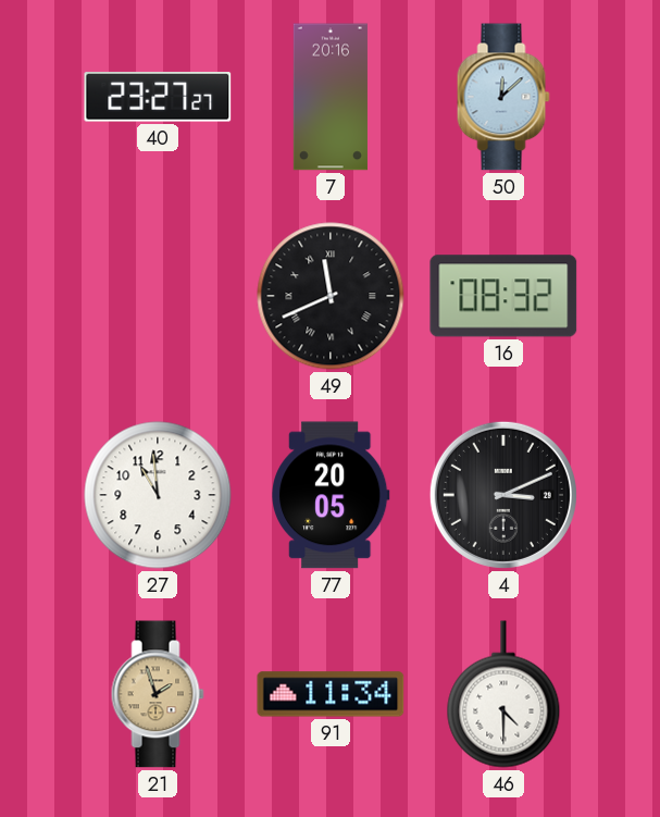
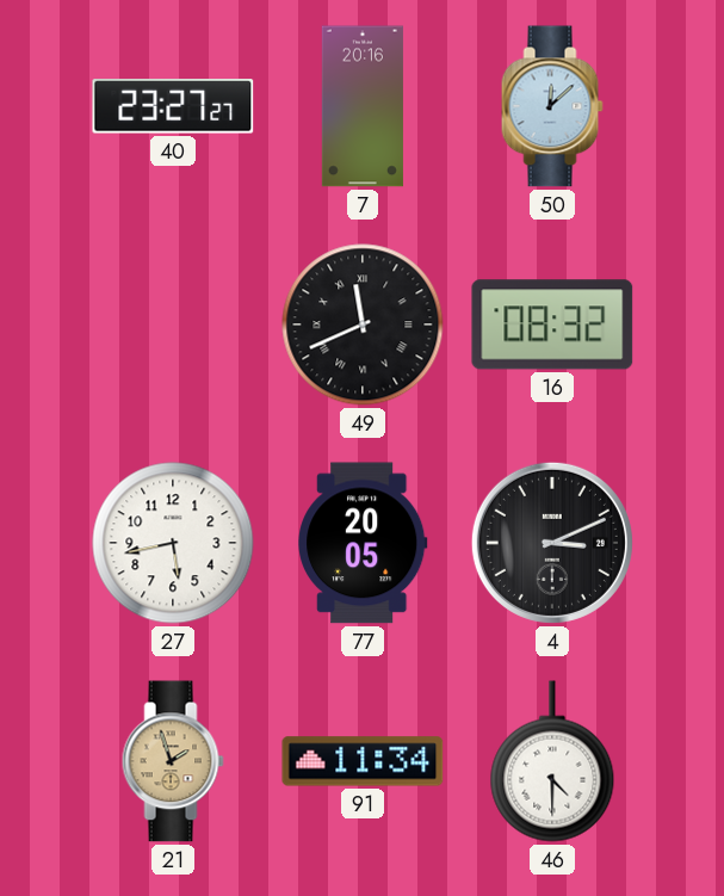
27: 10:59 -> 5:43 (173, 543)
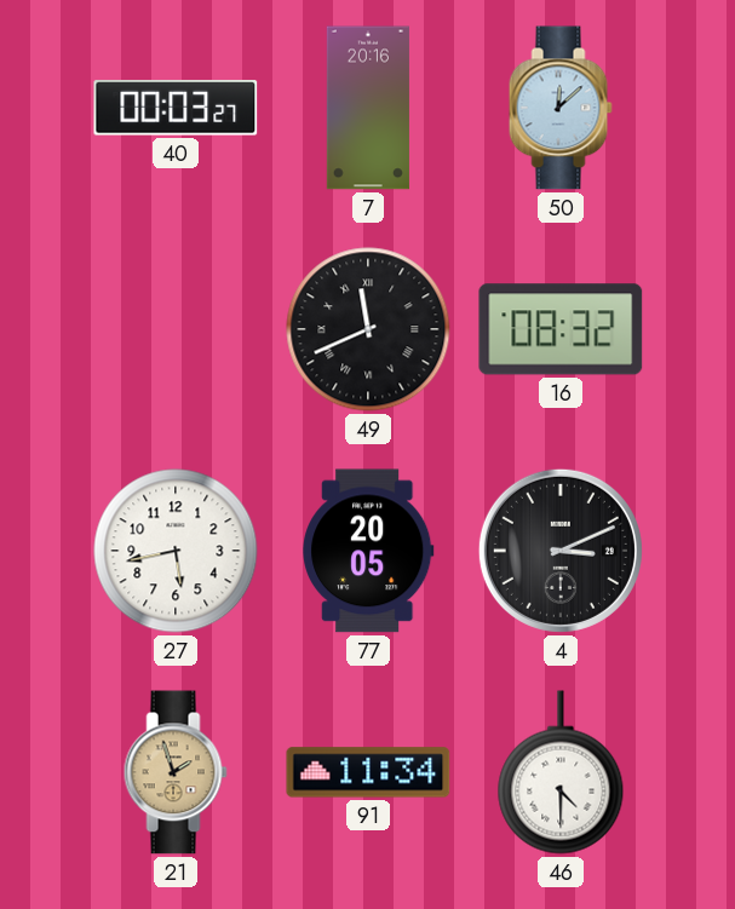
40: 23:27 -> 00:03 (176, 108)
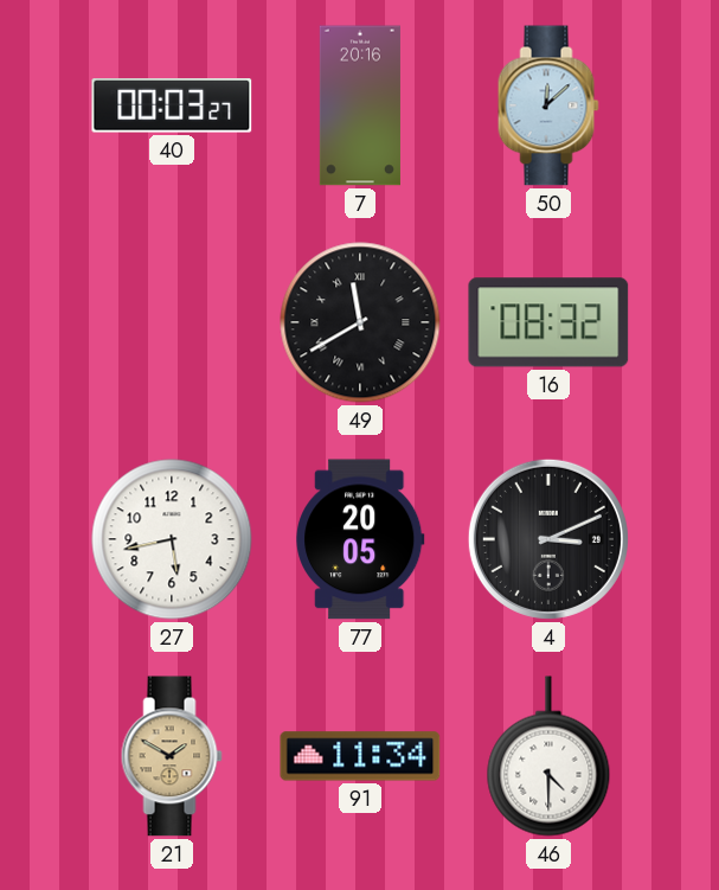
49: 11:41 -> 11:40 (360, 322)
21: 1:57 -> 1:50 (172, 756)
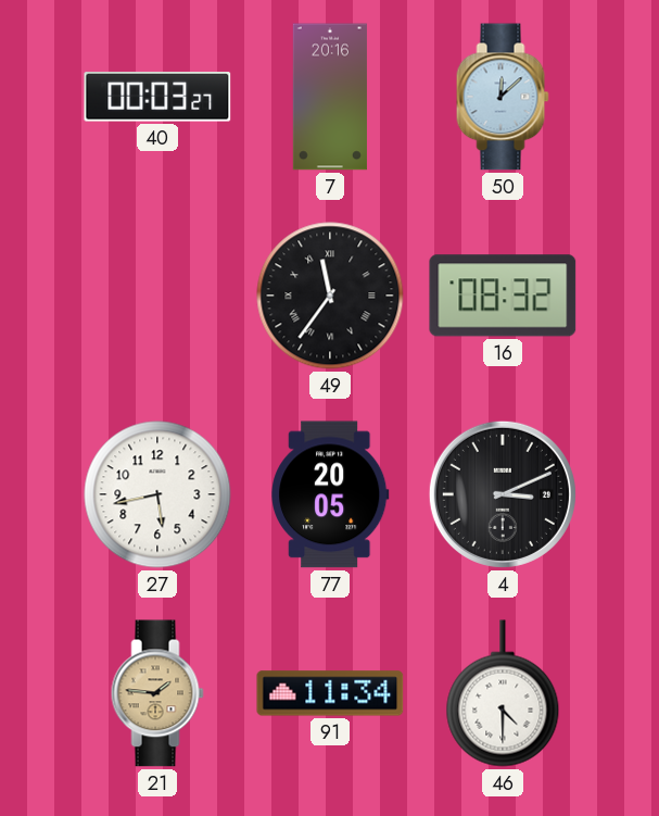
49: 11:40 -> 11:36 (330, 296)
21: 1:50 -> 1:46 (157, 693)
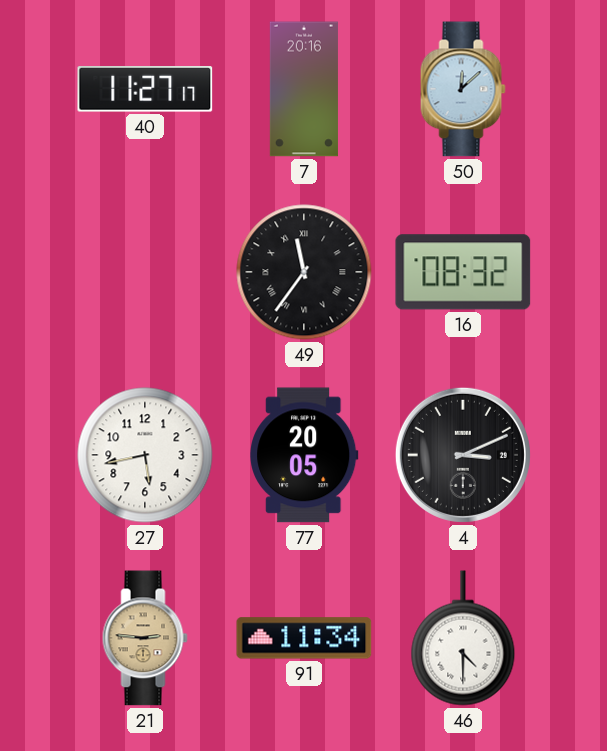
40: 00:03 -> 11:27 (145, 89)
21: 1:46 -> 2:46 (145, 638)
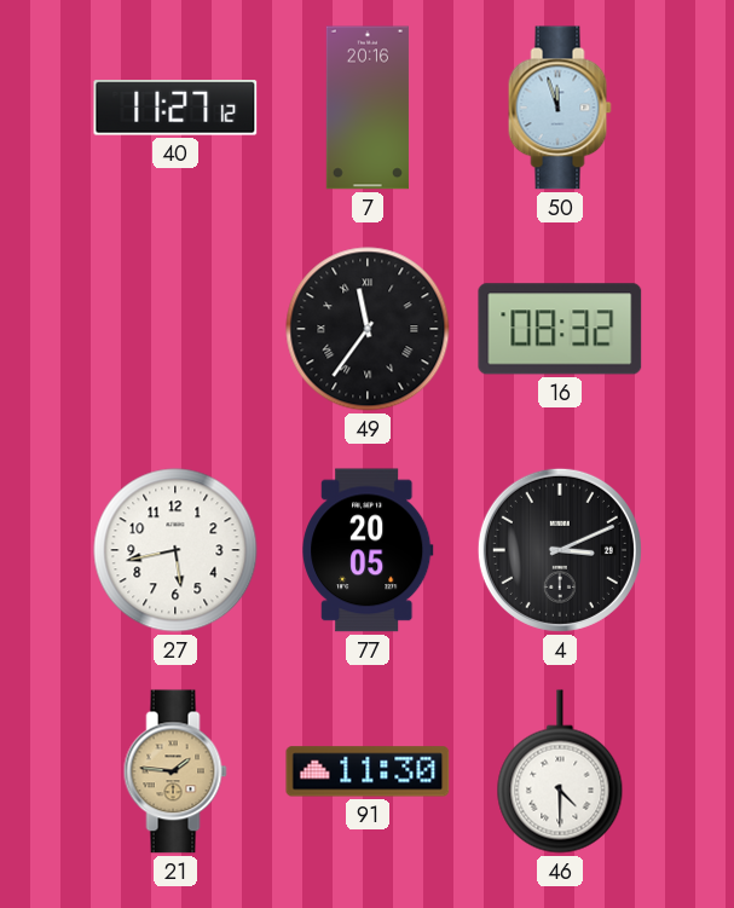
40: 11:27:17 -> 11:27:12 (175, 108)
50: 12:08 -> 11:57 (560, 108)
21: 2:46 -> 1:46 (175, 771)
91: 11:34 -> 11:30 (368, 771)
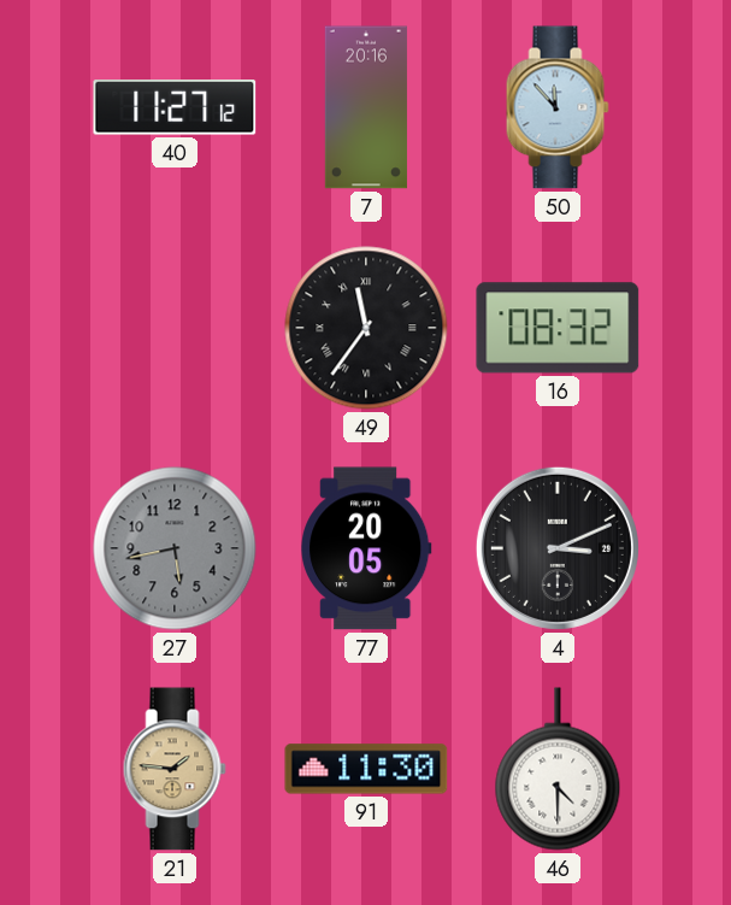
50: 11:57 -> 11:53 (558, 107)
27 dial: white -> grey (175, 548)
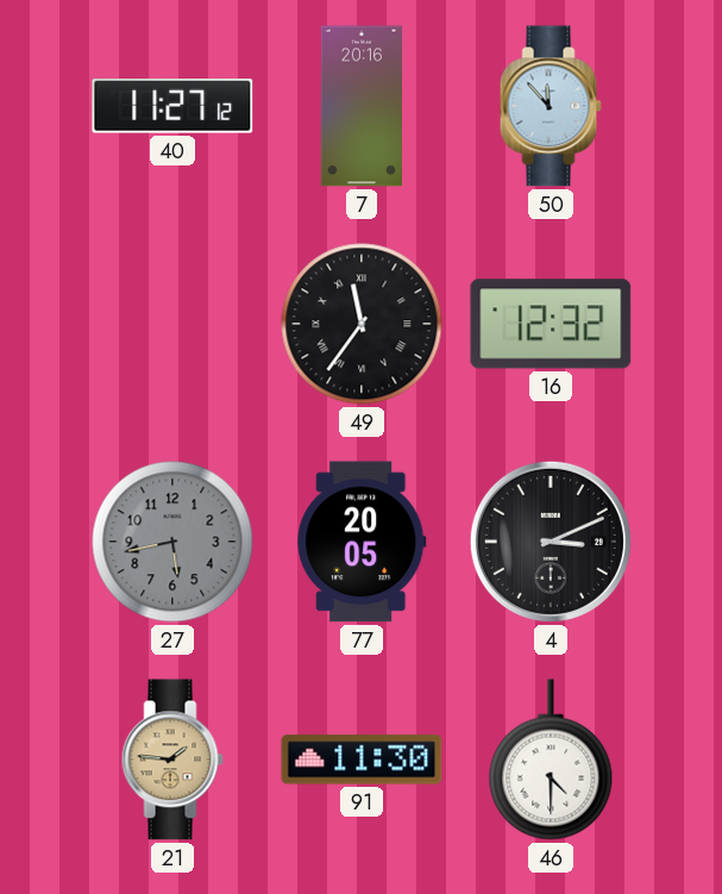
16: 08:32 -> 12:32 (551, 324)
